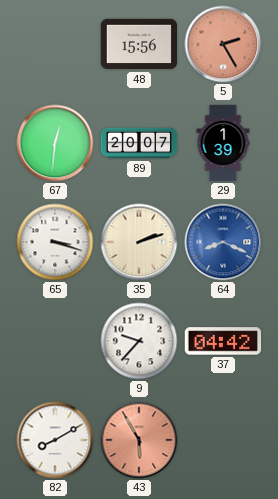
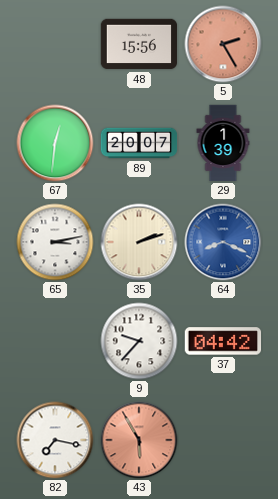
65: 3:18 -> 3:13 (55, 242)
82: 8:10 -> 7:17 (55, 440)
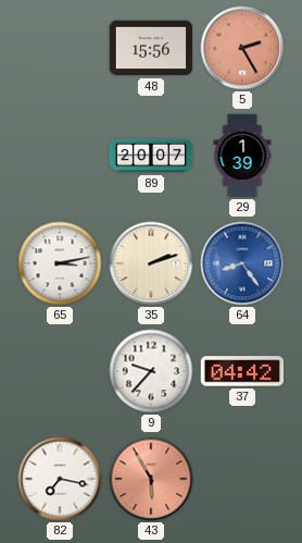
67: 12:31 -> none (55, 143)
64: 8:19 -> 8:24 (242, 263)
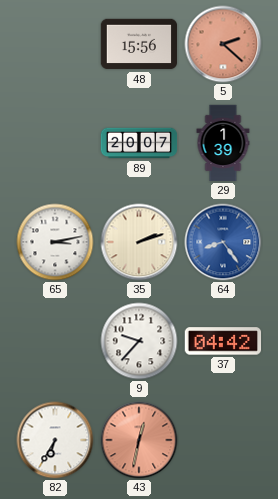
5: 2:25 -> 2:22 (223, 44)
82: 7:17 -> 6:35 (55, 440)
43: 5:55 -> 12:32 (139, 440)
